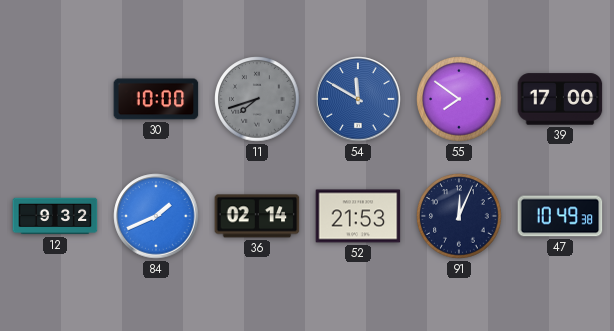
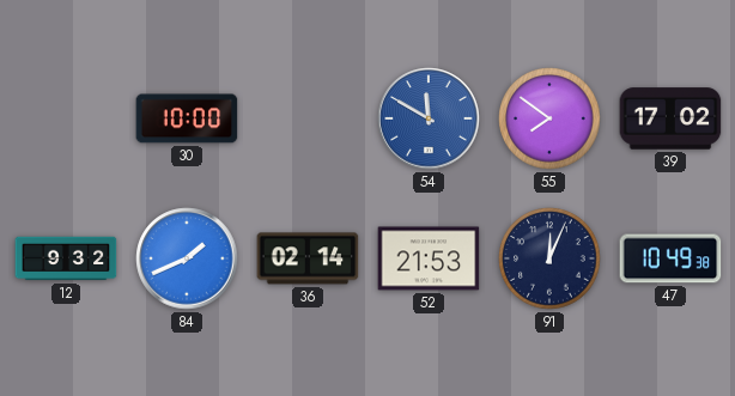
11: 7:42 -> none (257, 99)
39: 17:00 -> 17:02 (670, 118)
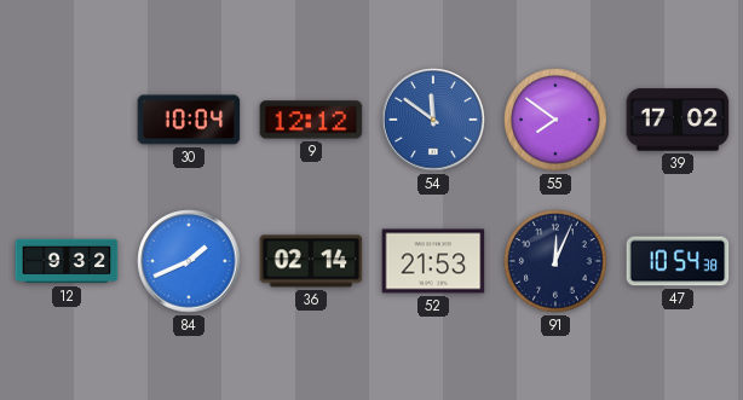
30: 10:00 -> 10:04 (189, 120)
9: none -> 12:12 (311, 120)
54: 11:50 -> 11:51 (433, 120)
47: 10:49 -> 10:54 (678, 261)
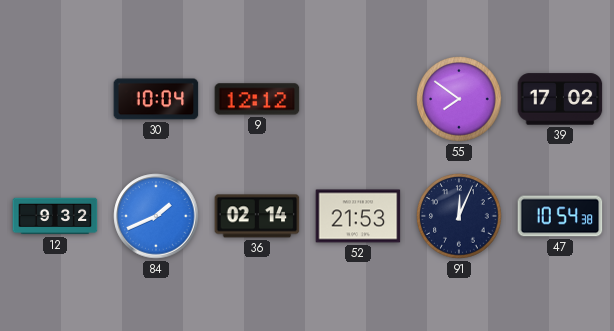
54: 11:51 -> none (433, 120)
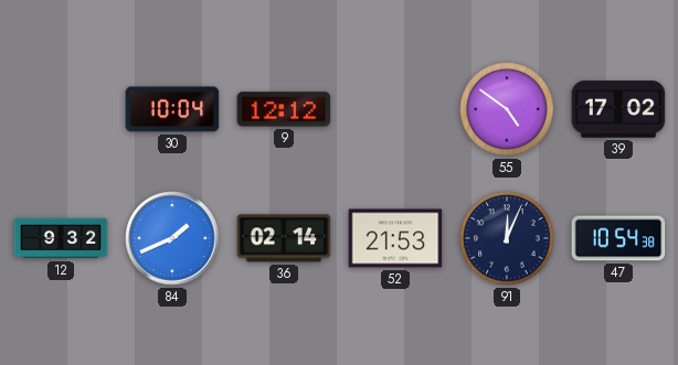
55: 7:51 -> 4:51 (507, 109)
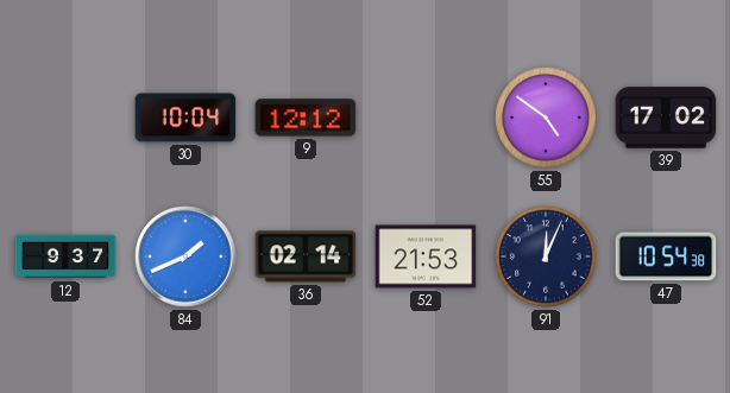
12: 9:32 -> 9:37 (65, 256)
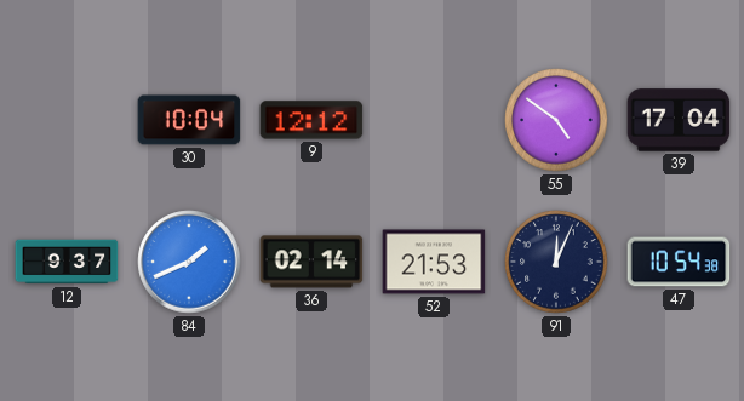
39: 17:02 -> 17:04 (679, 120)
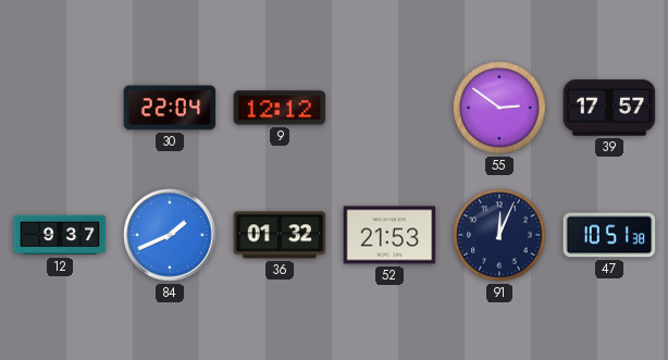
30: 10:04 -> 22:04 (170, 108)
55: 4:51 -> 2:51 (499, 108)
39: 17:04 -> 17:57 (609, 108)
36: 02:14 -> 01:32 (280, 235)
47: 10:54 -> 10:51 (609, 235)
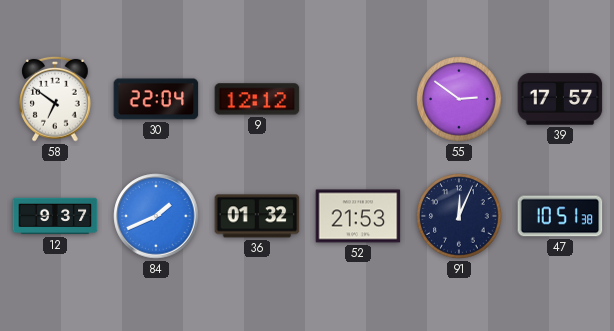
58: none -> 6:51 (55, 99)
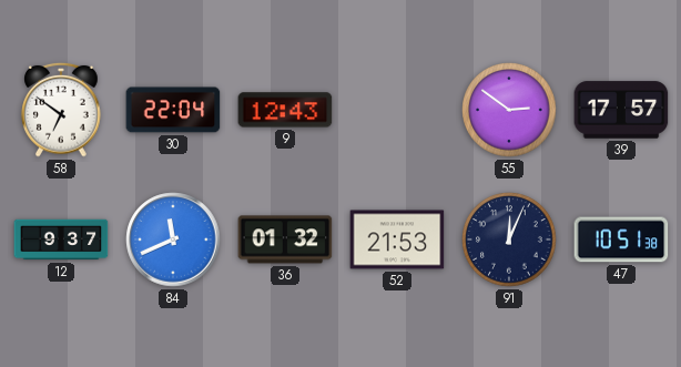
9: 12:12 -> 12:43 (285, 110)
84: 1:41 -> 11:41 (173, 239)
